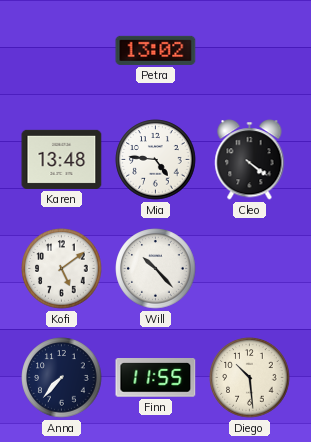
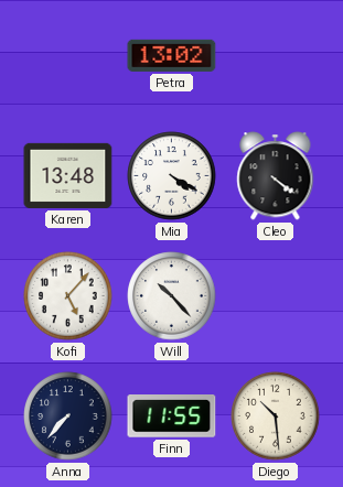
Mia: 4:46 -> 4:20 (172, 176)
Kofi: 5:09 -> 5:07 (68, 296)
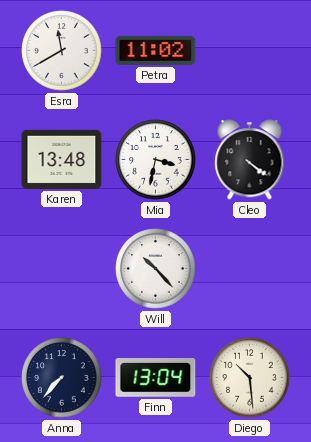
Esra: none -> 11:40 (62, 51)
Petra: 13:02 -> 11:02 (156, 50)
Mia: 4:20 -> 3:32 (156, 160)
Kofi: 5:07 -> none (68, 296)
Finn: 11:55 -> 13:04 (156, 378)
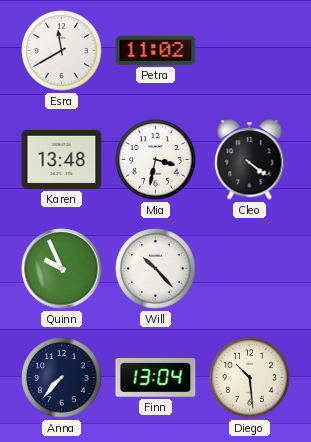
Quinn: none -> 9:56 (62, 269)
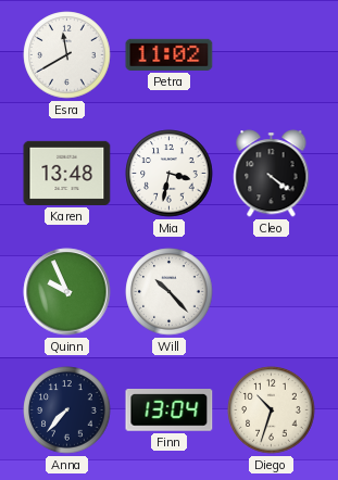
Diego: 10:29 -> 10:33 (272, 410)
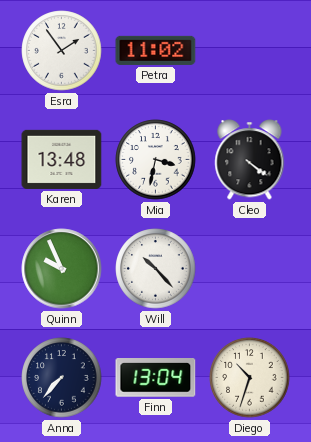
Esra: 11:40 -> 1:54 (62, 51)
